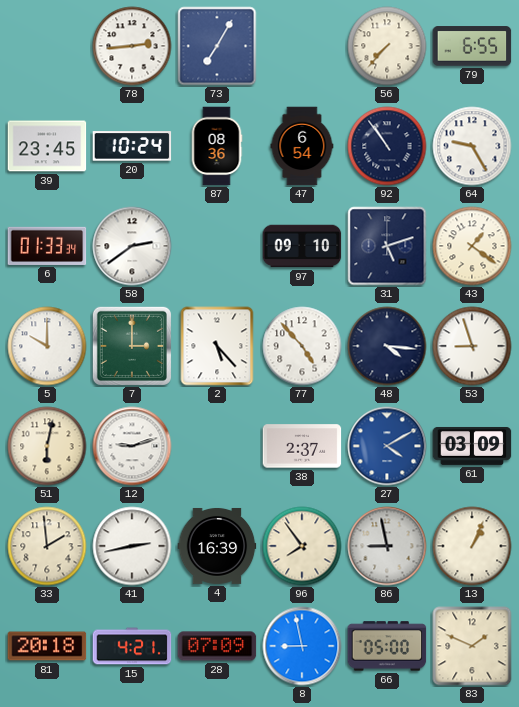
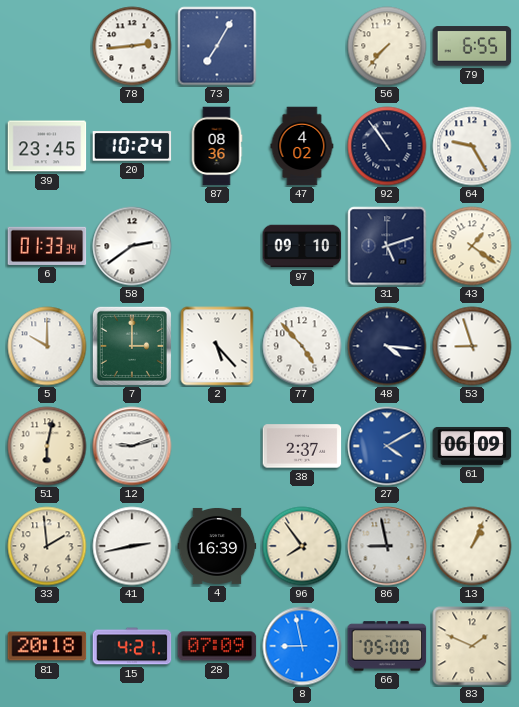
47: 6:54 -> 4:02 (302, 146)
61: 03:09 -> 06:09 (472, 446)
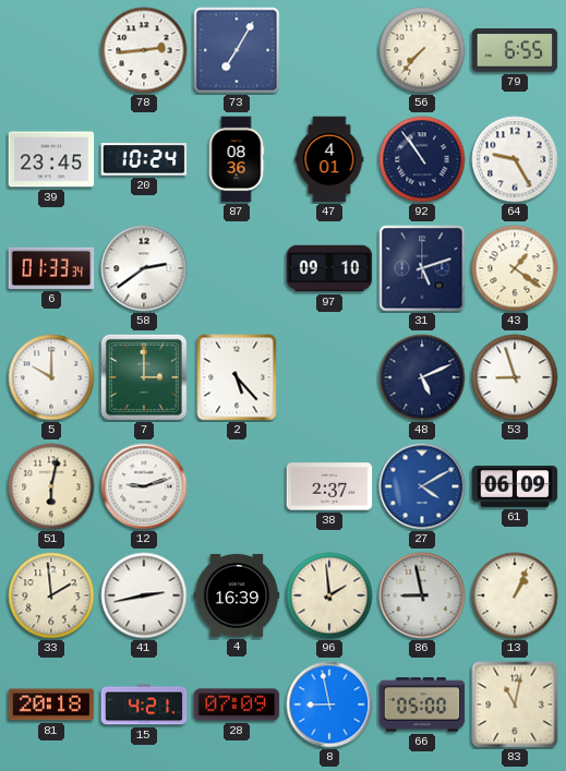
47: 4:02 -> 4:01 (329, 159)
77: 4:53 -> none (302, 346)
48: 4:16 -> 5:11 (422, 377)
96: 7:54 -> 1:59 (329, 595)
83: 1:49 -> 11:02 (515, 704)
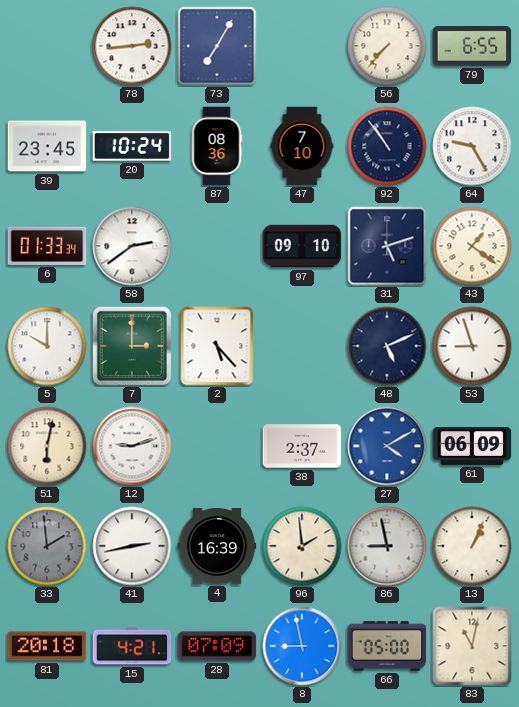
47: 4:01 -> 7:10 (302, 146)
33 dial: cream -> grey (47, 546)
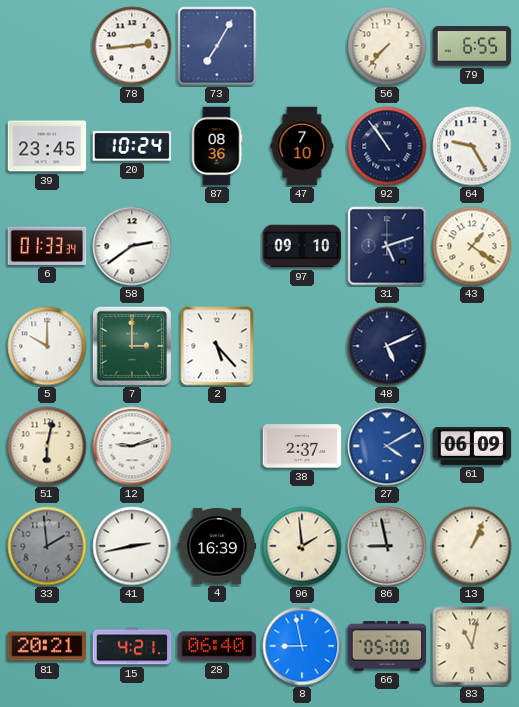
53: 8:57 -> none (472, 346)
81: 20:18 -> 20:21 (47, 646)
28: 07:09 -> 06:40 (217, 646)
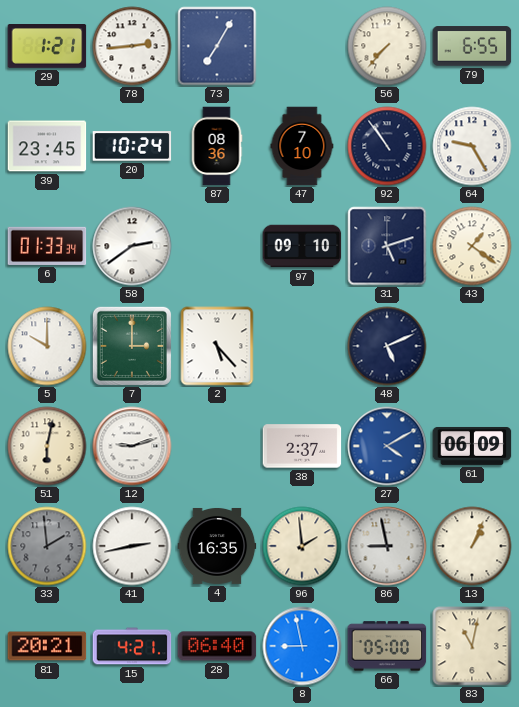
29: none -> 1:21 (47, 47)
4: 16:39 -> 16:35 (217, 546)
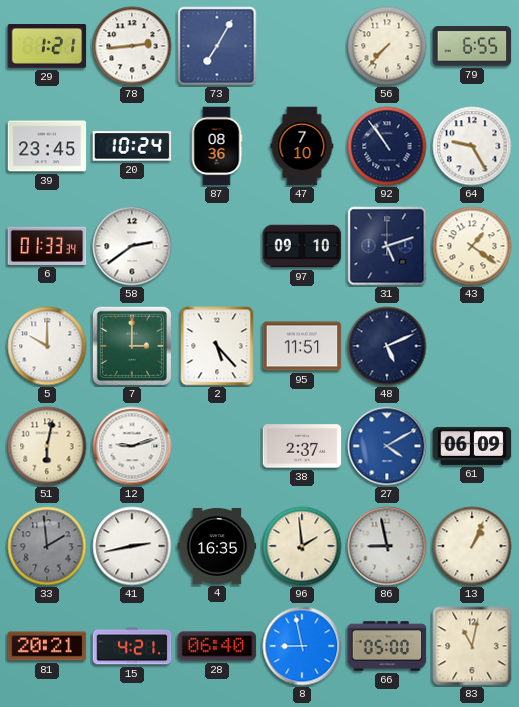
95: none -> 11:51 (302, 346)
